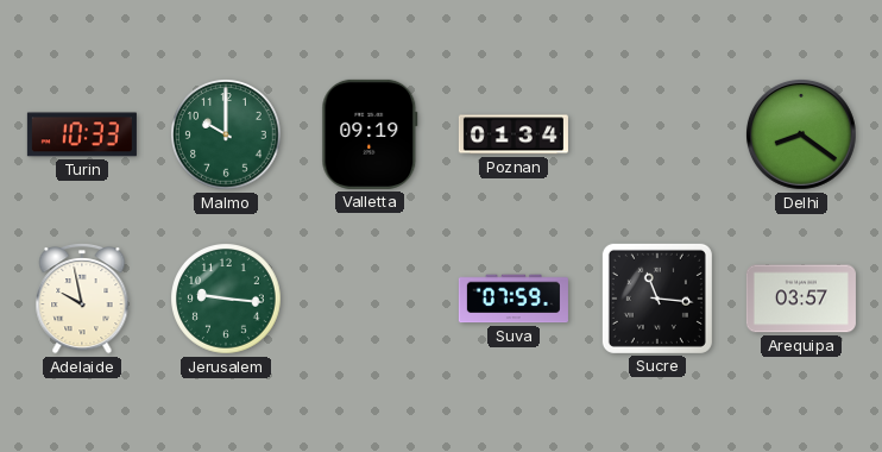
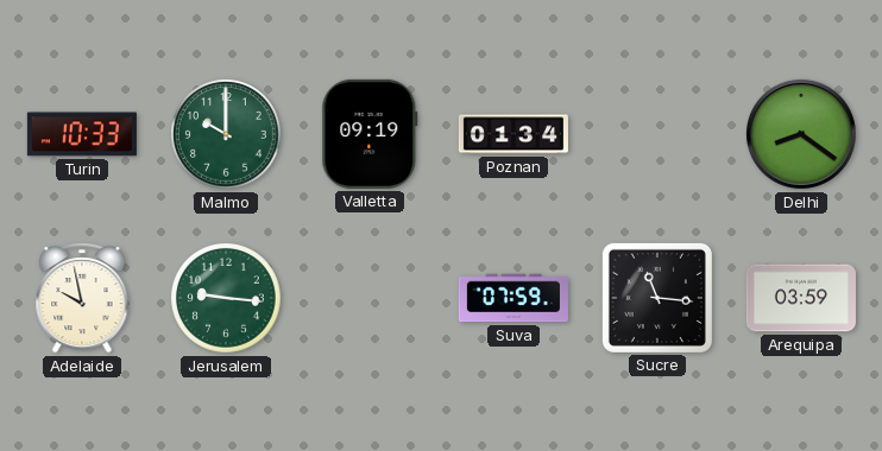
Arequipa: 03:57 -> 03:59 (801, 298)
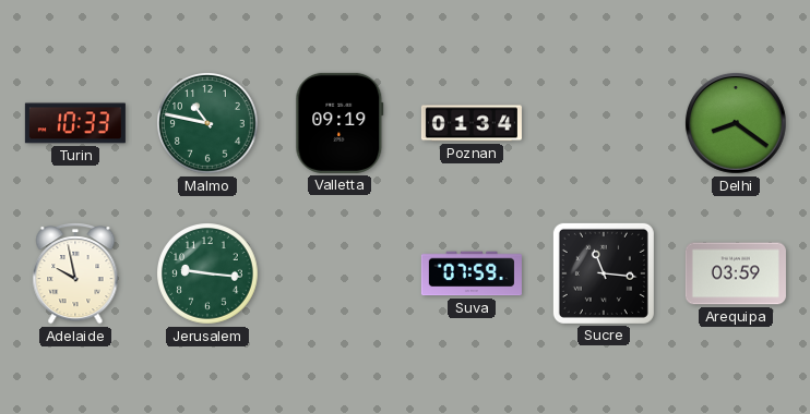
Malmo: 10:00 -> 10:47 (209, 124)
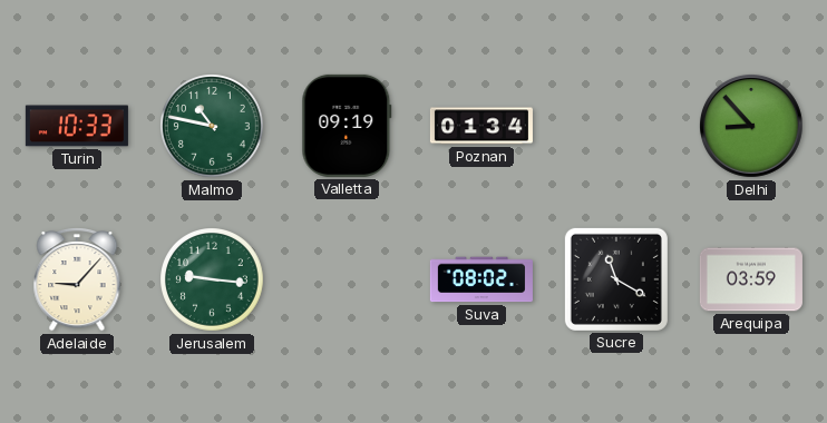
Delhi: 8:21 -> 8:53 (751, 126)
Adelaide: 9:58 -> 9:07 (77, 281)
Suva: 07:59 -> 08:02 (481, 279)
Sucre: 11:16 -> 11:20 (616, 279)
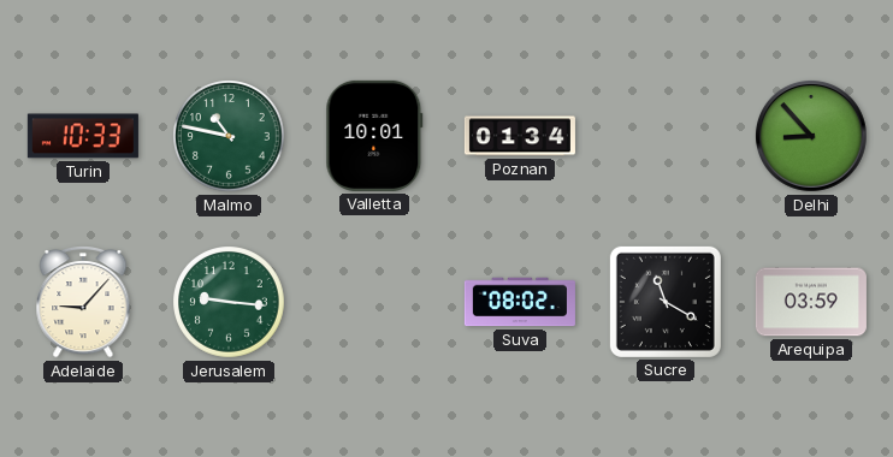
Valletta: 09:19 -> 10:01 (374, 136)
